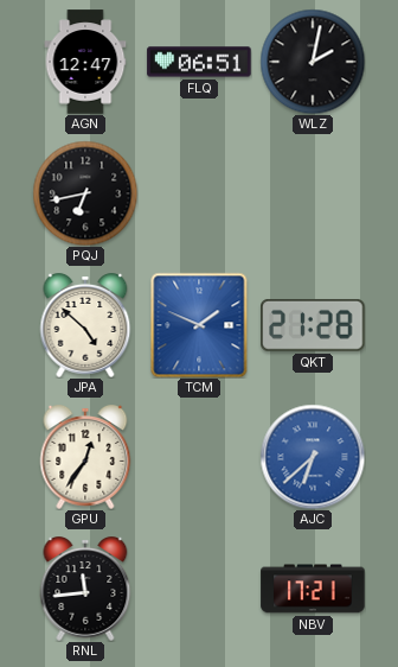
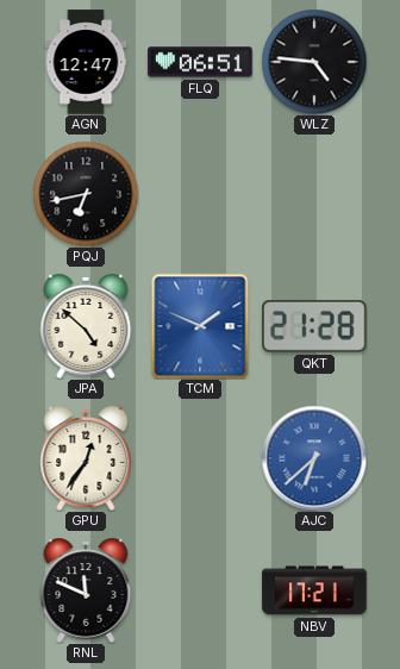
WLZ: 2:02 -> 4:46 (314, 62)
RNL: 11:44 -> 11:49 (86, 592)
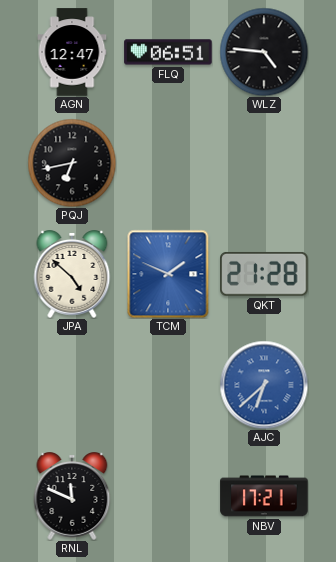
GPU: 12:36 -> none (86, 459)
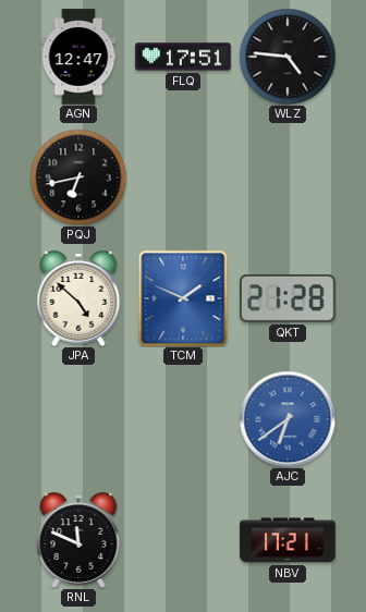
FLQ: 06:51 -> 17:51 (183, 57)
AJC: 6:38 -> 6:39 (288, 419)
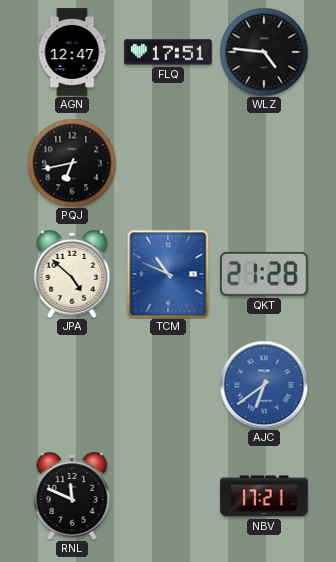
TCM: 1:49 -> 10:49 (168, 274)
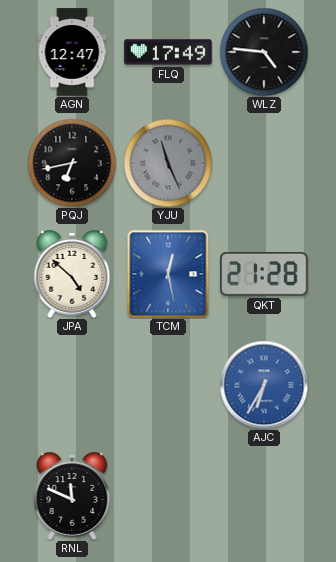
FLQ: 17:51 -> 17:49 (168, 52)
YJU: none -> 11:26 (168, 163)
TCM: 10:49 -> 12:28 (168, 274)
AJC: 6:39 -> 6:35 (264, 385)
NBV: 17:21 -> none (264, 496)
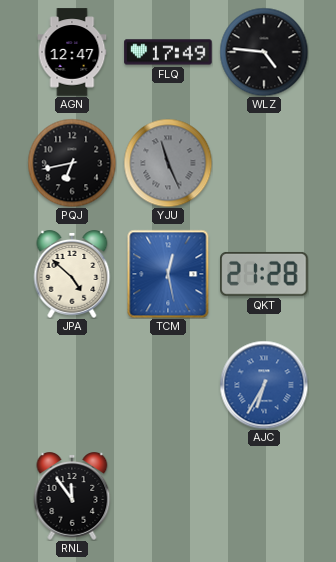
RNL: 11:49 -> 11:54 (72, 497)
